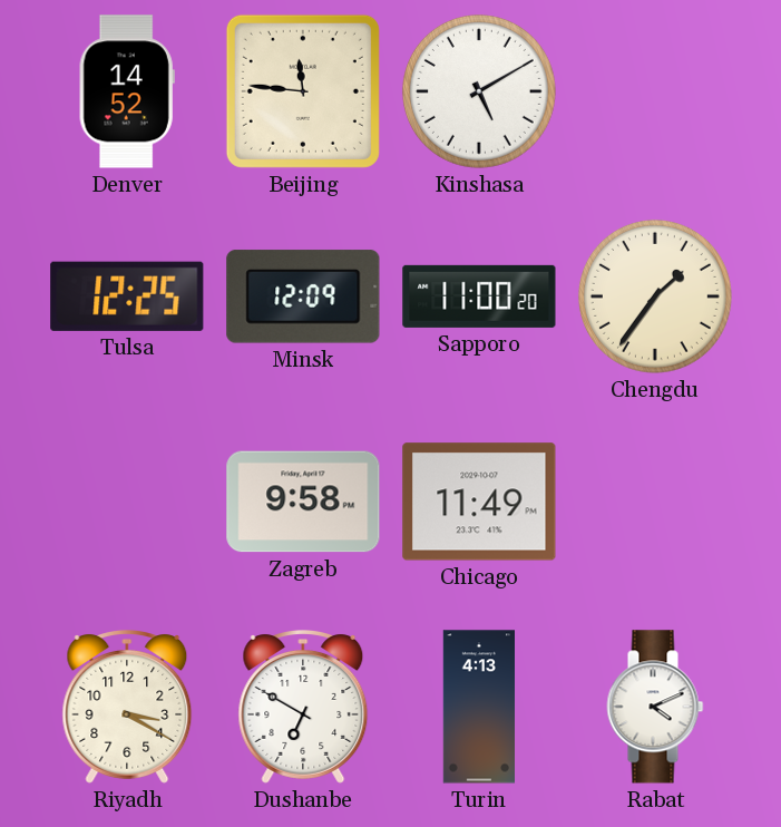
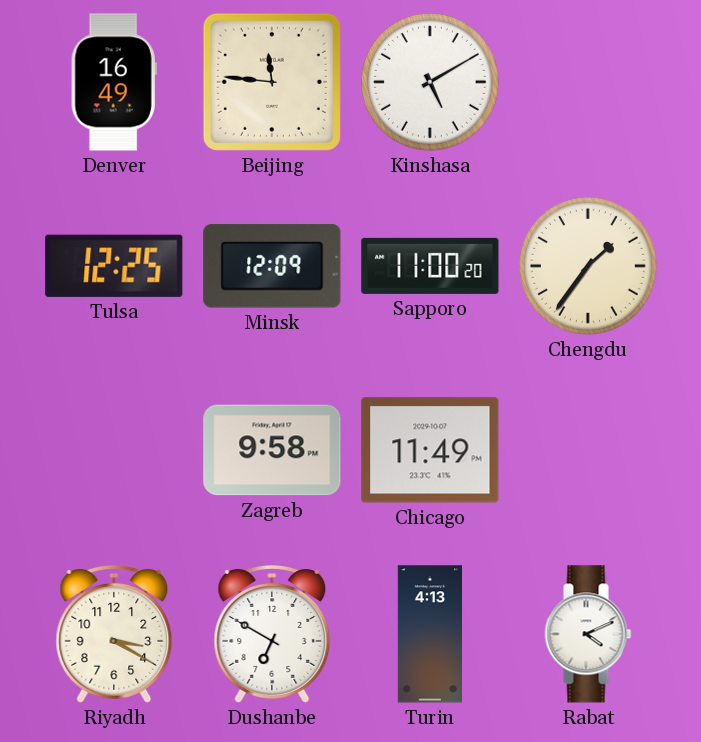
Denver: 14:52 -> 16:49 (114, 82)
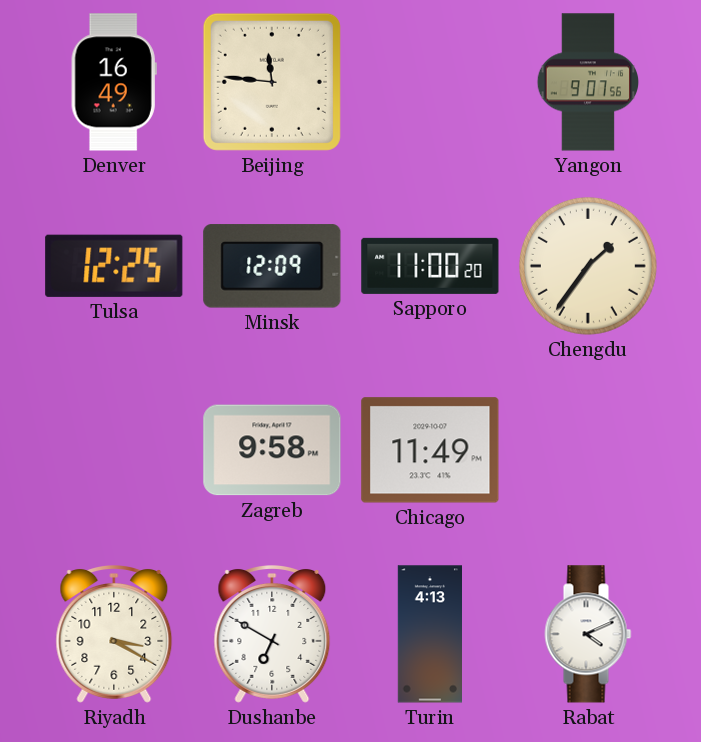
Kinshasa: 5:10 -> none (430, 82)
Yangon: none -> 9:07 (588, 82)
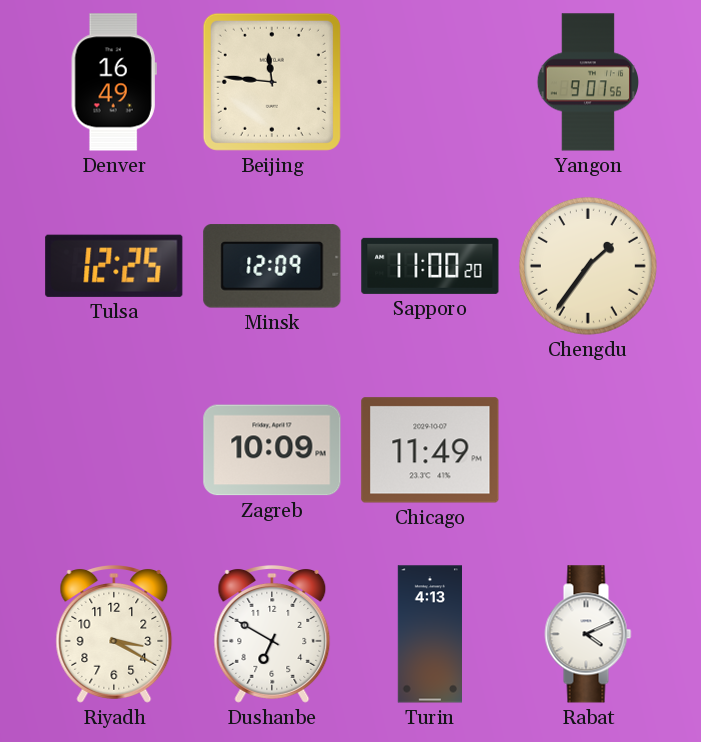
Zagreb: 9:58 -> 10:09 (272, 450)
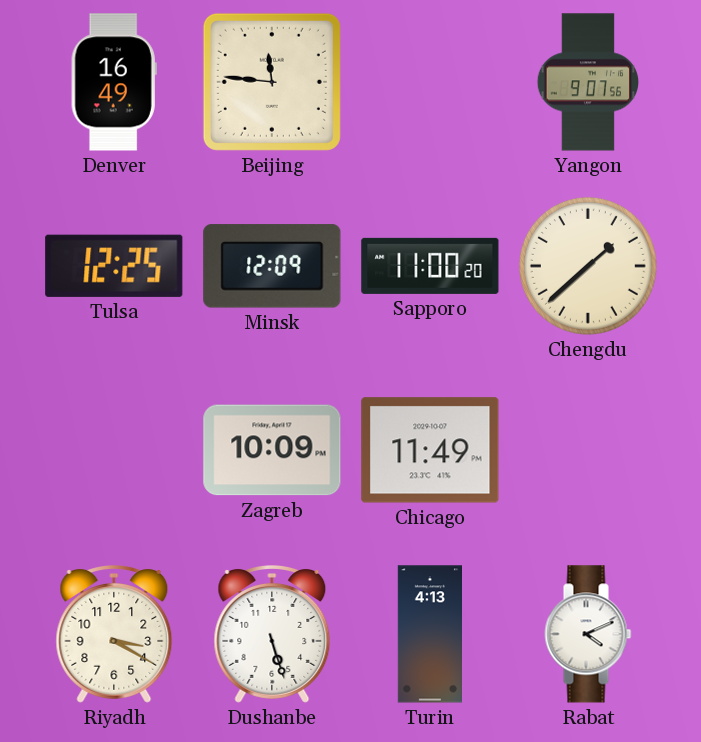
Chengdu: 1:36 -> 1:38 (588, 266)
Dushanbe: 6:50 -> 5:27 (272, 635)
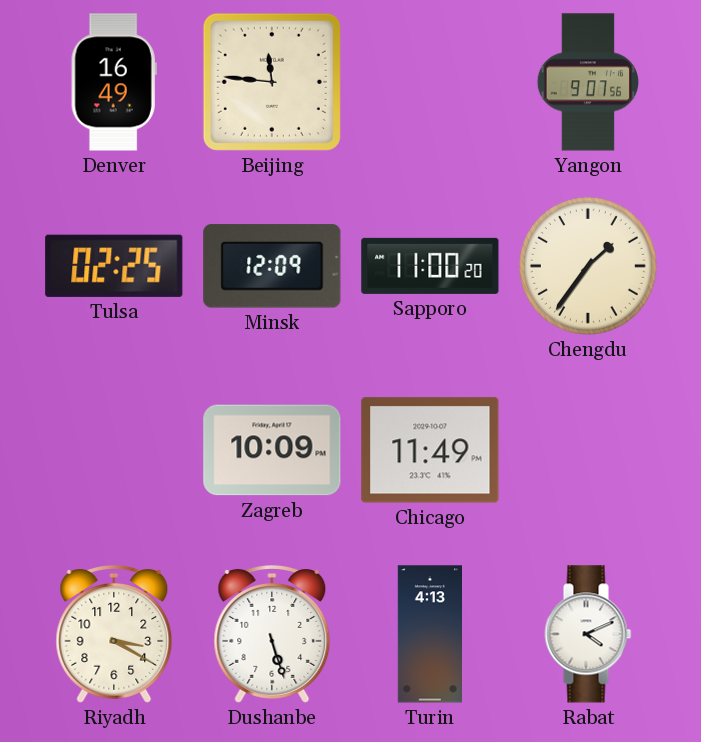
Tulsa: 12:25 -> 02:25 (114, 266)
Chengdu: 1:38 -> 1:36 (588, 266)
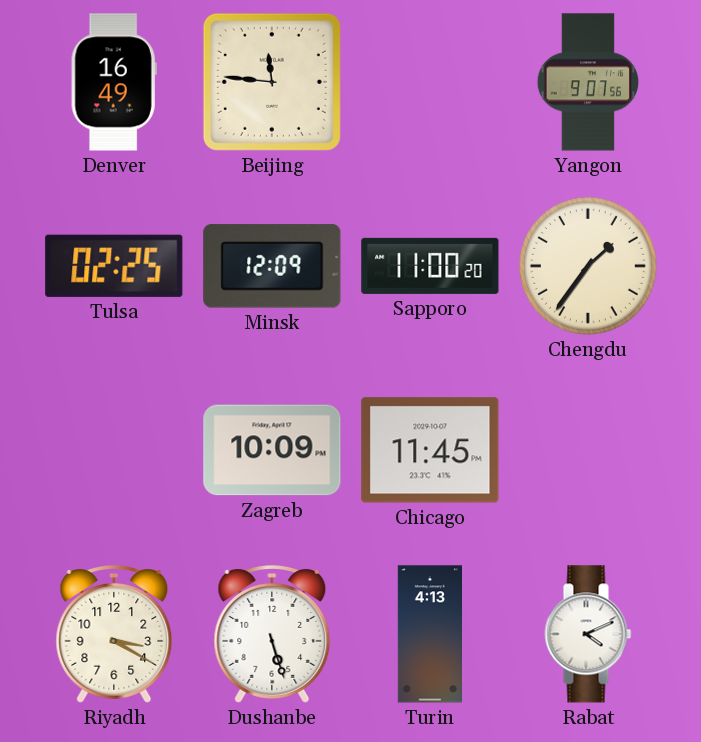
Chicago: 11:49 -> 11:45 (430, 450)
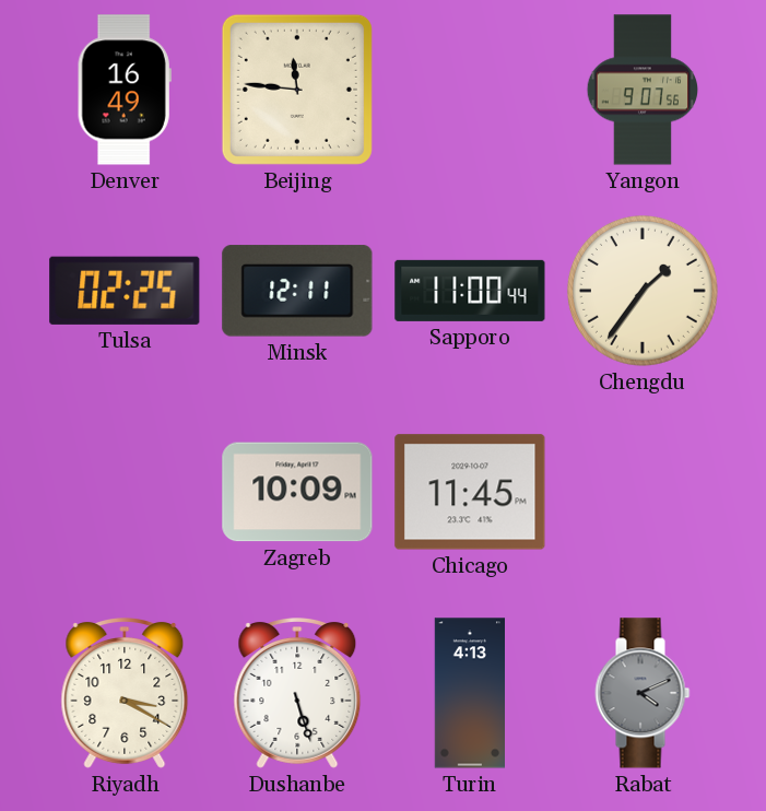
Minsk: 12:09 -> 12:11 (297, 291)
Sapporo: 11:00:20 -> 11:00:44 (470, 291)
Rabat dial: white -> grey (643, 693)
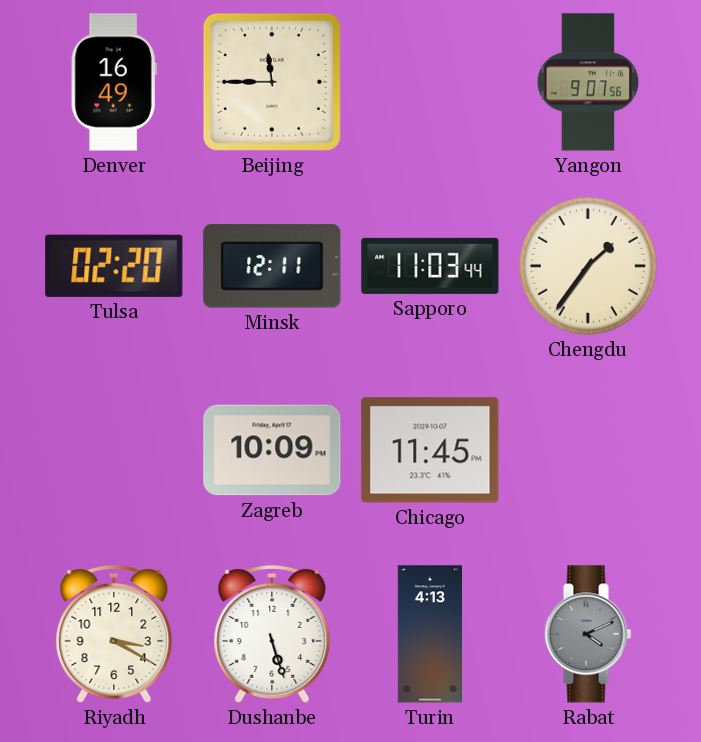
Beijing: 11:46 -> 11:45 (272, 82)
Tulsa: 02:25 -> 02:20 (114, 266)
Sapporo: 11:00 -> 11:03 (430, 266)
